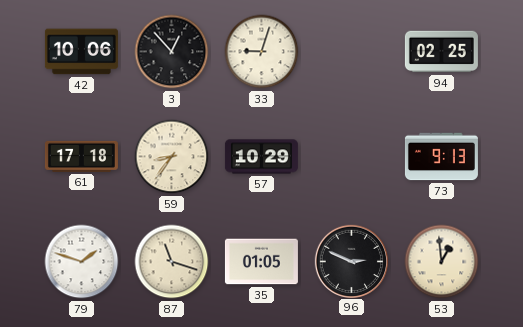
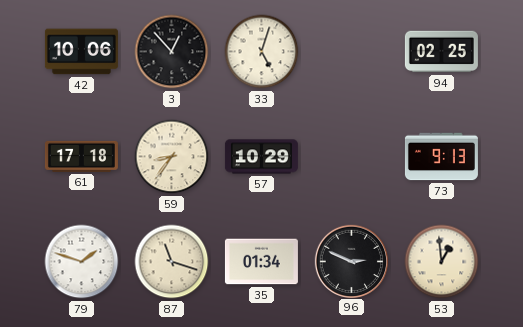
33: 9:03 -> 5:03 (262, 52)
35: 01:05 -> 01:34 (261, 262)
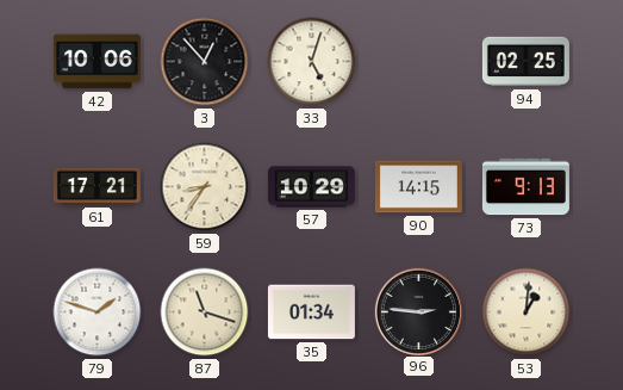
61: 17:18 -> 17:21 (96, 186)
90: none -> 14:15 (418, 187)
96: 2:49 -> 2:46 (418, 311)
53: 12:59 -> 1:01 (527, 312)
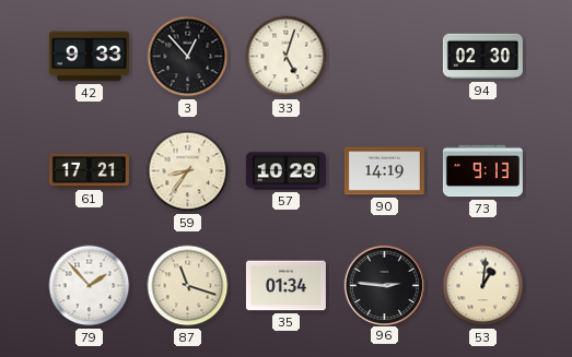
42: 10:06 -> 9:33 (89, 57)
94: 02:25 -> 02:30 (482, 57)
90: 14:15 -> 14:19 (384, 171)
79: 1:48 -> 1:53 (90, 286)
